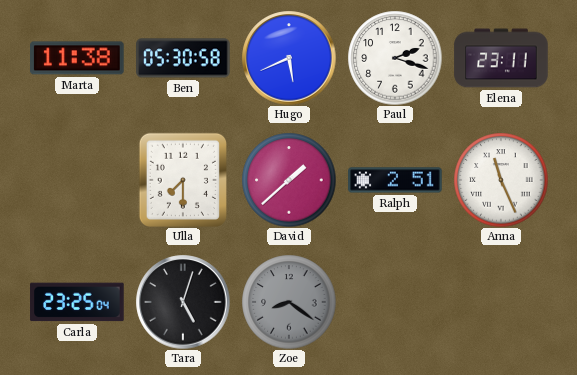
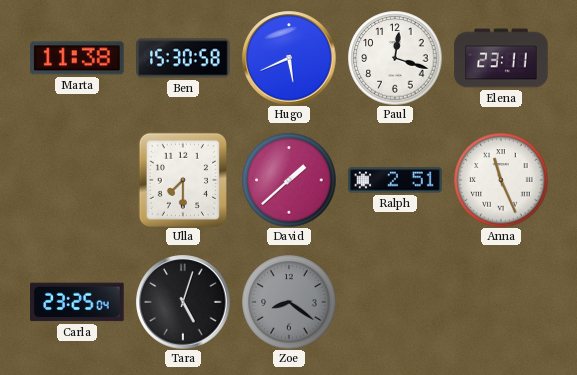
Ben: 05:30 -> 15:30 (183, 58)
Paul: 2:18 -> 12:18 (395, 58)
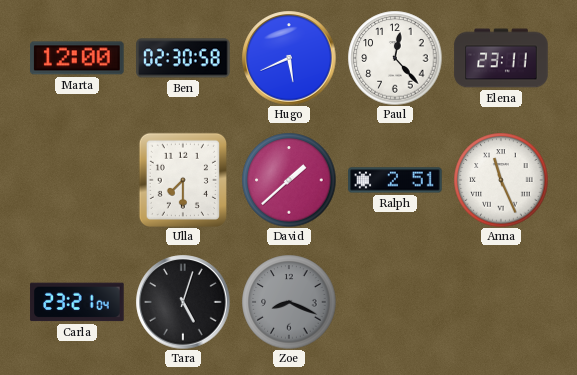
Marta: 11:38 -> 12:00 (77, 58)
Ben: 15:30 -> 02:30 (183, 58)
Paul: 12:18 -> 12:23 (395, 58)
Carla: 23:25 -> 23:21 (77, 302)
Zoe: 8:21 -> 8:19 (289, 302)
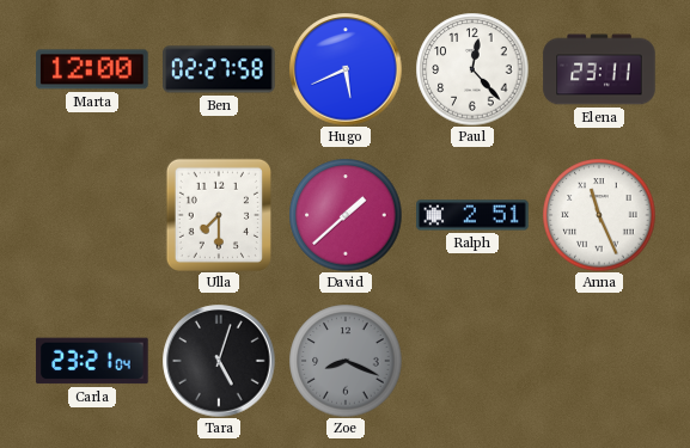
Ben: 02:30 -> 02:27 (219, 69)
